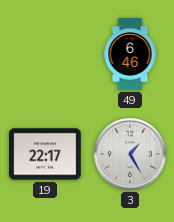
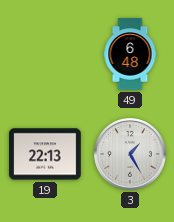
49: 6:46 -> 6:48 (130, 54)
19: 22:17 -> 22:13 (45, 154)
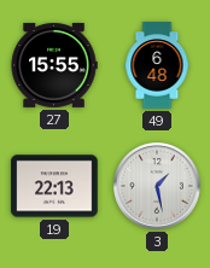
27: none -> 15:55 (54, 65)
3: 1:25 -> 1:28 (158, 187)
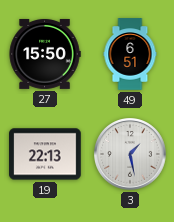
27: 15:55 -> 15:50 (45, 54)
49: 6:48 -> 6:51 (130, 54)
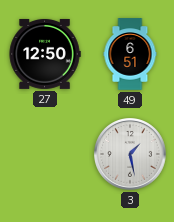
27: 15:50 -> 12:50 (45, 54)
19: 22:13 -> none (45, 154)
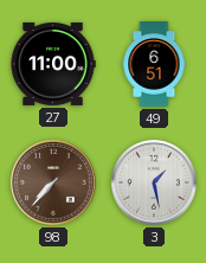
27: 12:50 -> 11:00 (53, 64)
98: none -> 7:37 (54, 184)
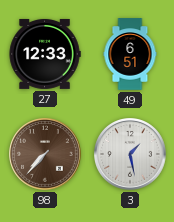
27: 11:00 -> 12:33 (45, 54)
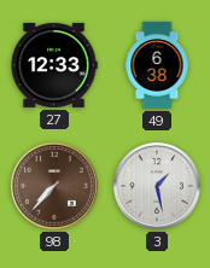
49: 6:51 -> 6:38 (157, 65)
